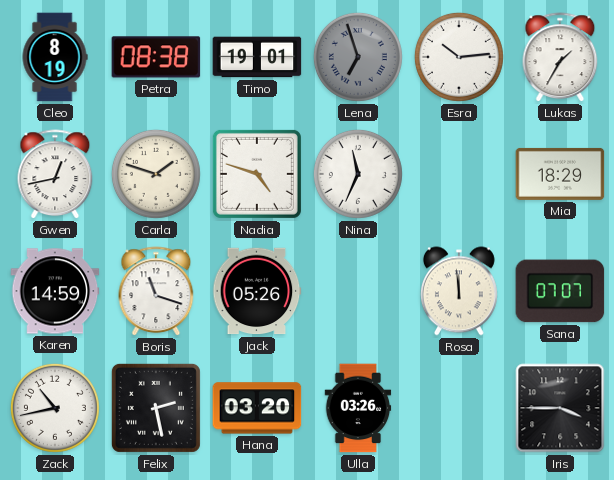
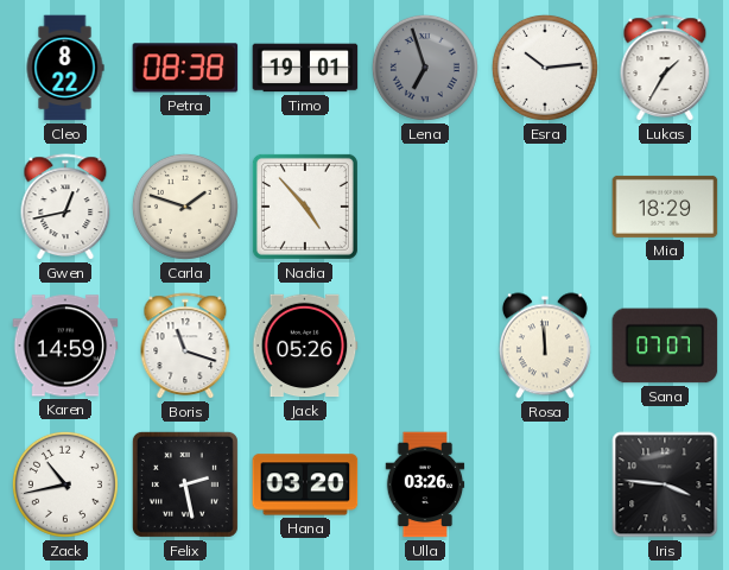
Cleo: 8:19 -> 8:22 (65, 68)
Nadia: 4:48 -> 4:53 (305, 207)
Nina: 11:34 -> none (358, 174)
Iris: 3:45 -> 3:46 (665, 484)
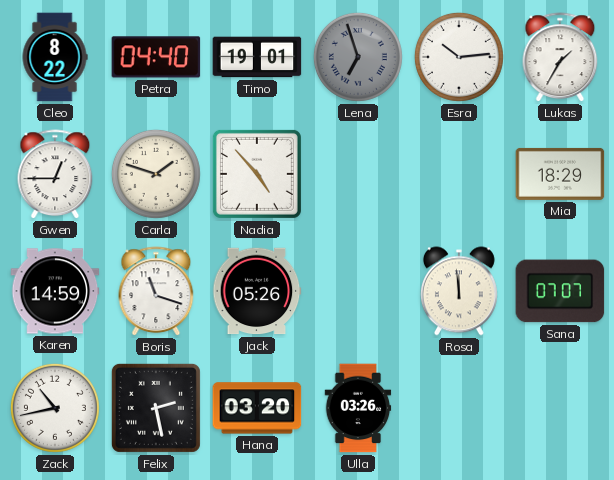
Petra: 08:38 -> 04:40 (156, 57)
Gwen: 12:43 -> 12:45 (55, 175)
Iris: 3:46 -> none (665, 484)
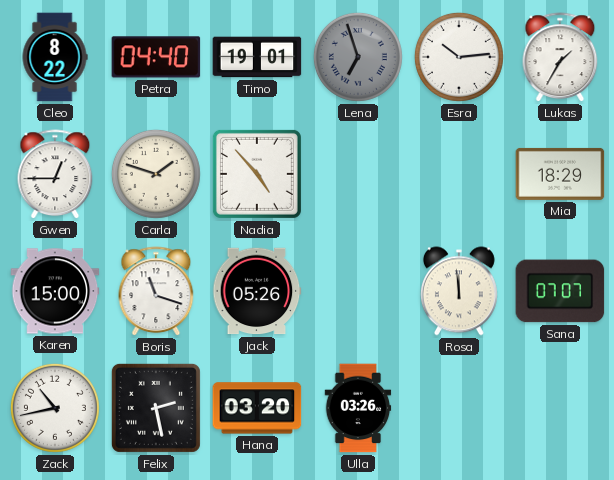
Karen: 14:59 -> 15:00 (55, 291)
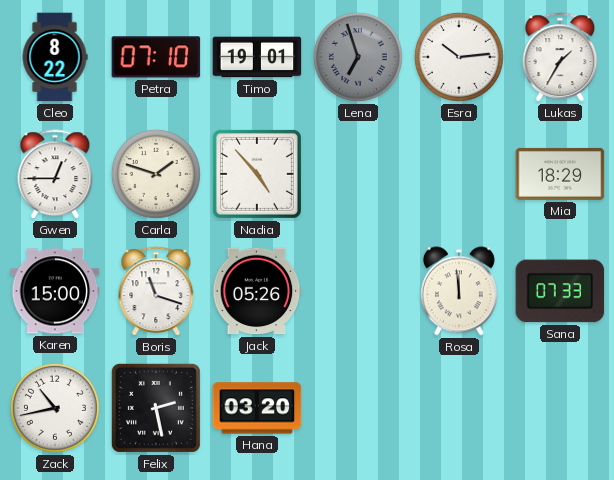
Petra: 04:40 -> 07:10 (156, 57)
Sana: 07:07 -> 07:33 (560, 291)
Ulla: 03:26 -> none (358, 408)
